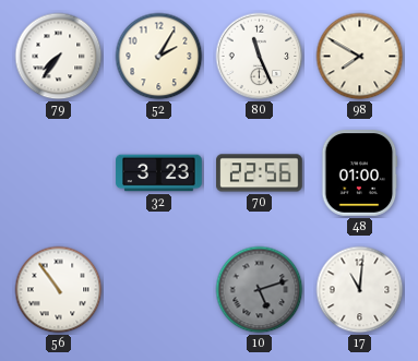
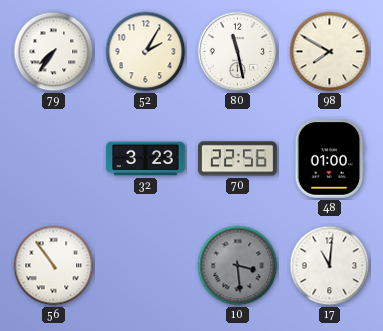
80: 11:26 -> 11:28 (238, 52)
10: 5:12 -> 3:29 (238, 266)
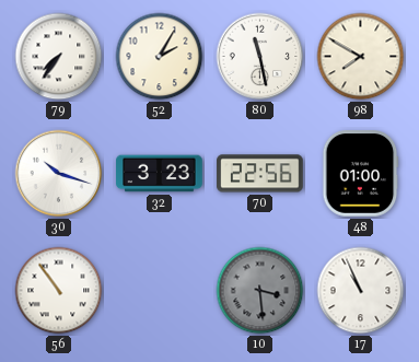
30: none -> 10:18 (59, 174)
17: 11:01 -> 10:56 (361, 291)
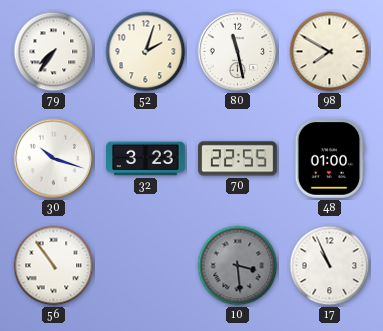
52: 2:05 -> 2:03 (146, 52)
70: 22:56 -> 22:55 (238, 159)
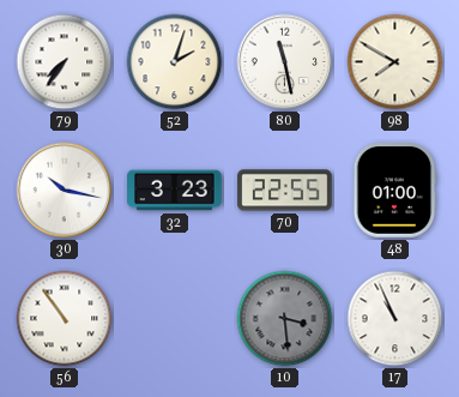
30: 10:18 -> 10:17 (65, 191)
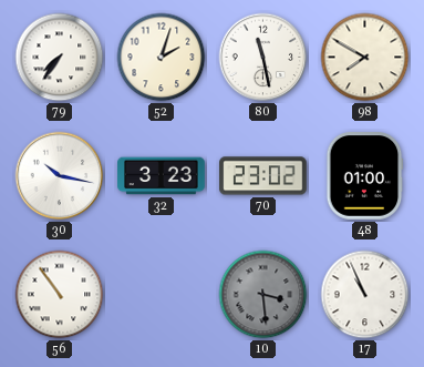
70: 22:55 -> 23:02 (263, 176)
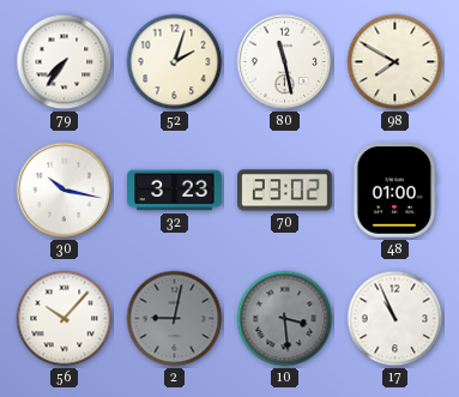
56: 10:54 -> 10:07 (65, 319)
2: none -> 9:02 (175, 319)
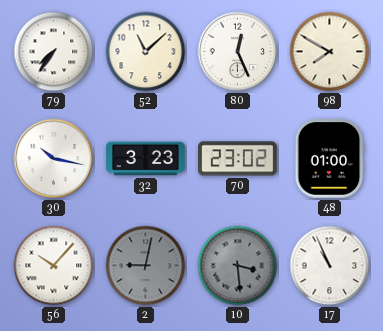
52: 2:03 -> 11:08 (146, 52)
80: 11:28 -> 12:26 (238, 52)
